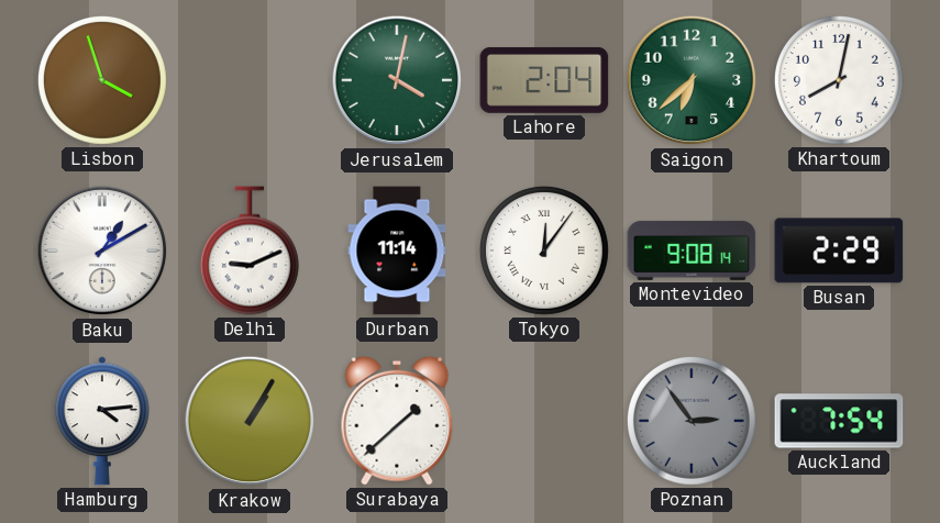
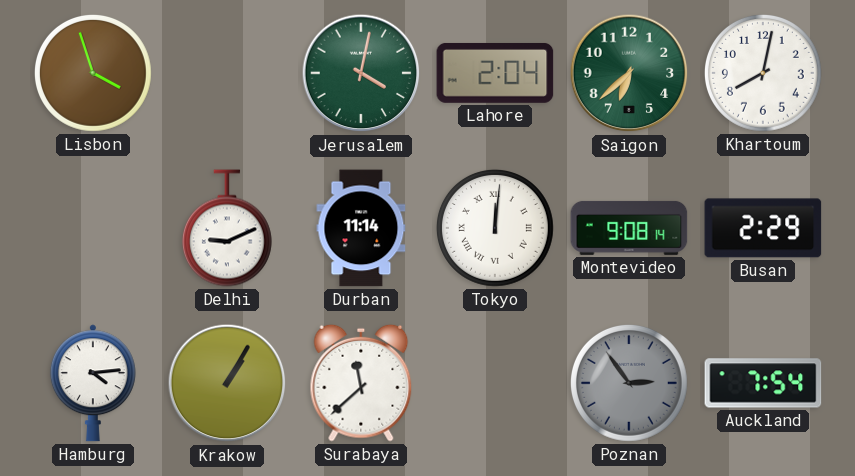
Baku: 1:10 -> none (102, 251)
Tokyo: 12:06 -> 12:01 (495, 228)
Surabaya: 1:38 -> 11:38 (361, 383)
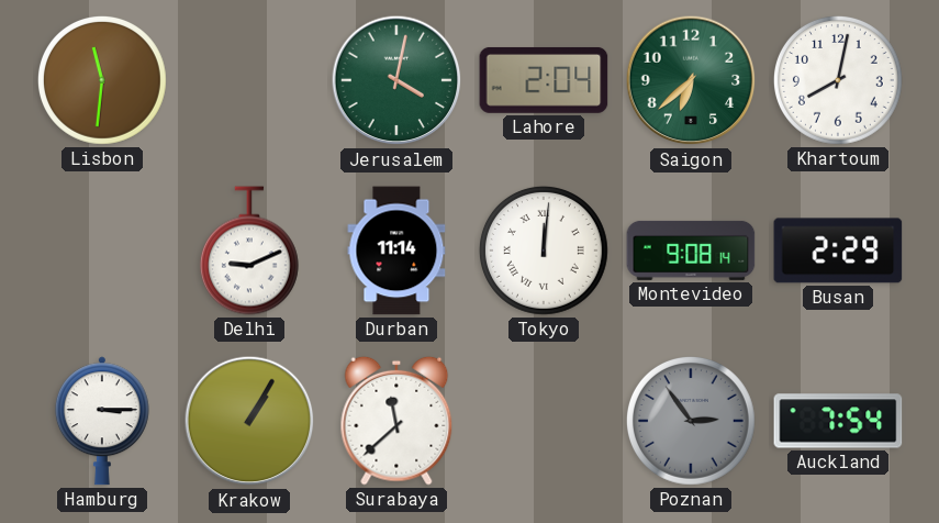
Lisbon: 3:57 -> 11:31 (102, 80)
Hamburg: 4:14 -> 3:15 (102, 421)
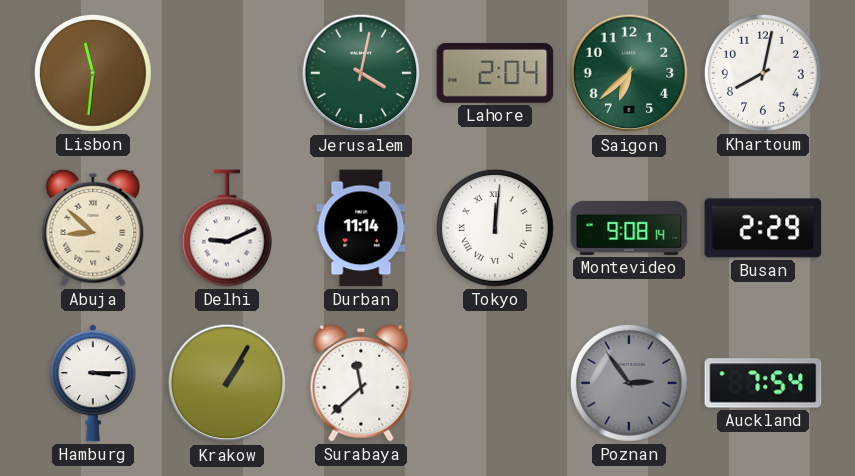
Abuja: none -> 8:52 (93, 228)
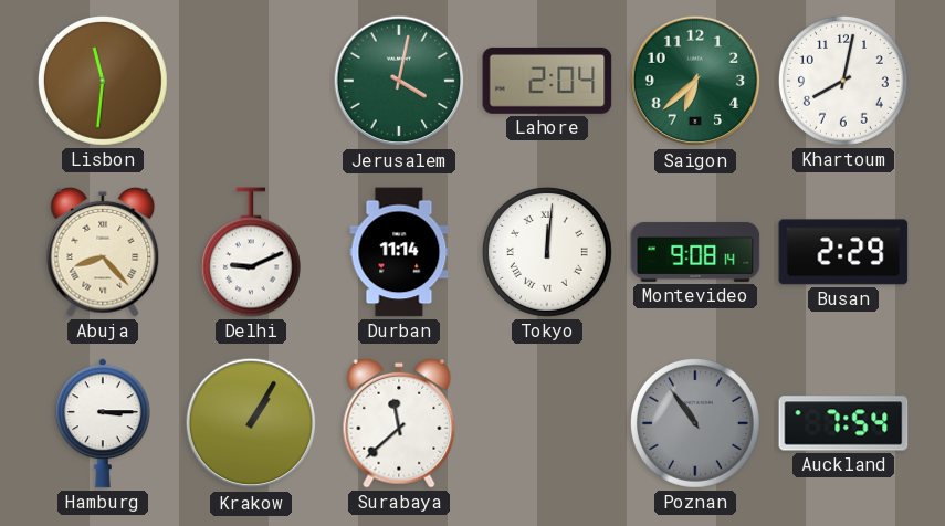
Abuja: 8:52 -> 8:23 (103, 252)
Poznan: 2:54 -> 10:54 (695, 423)
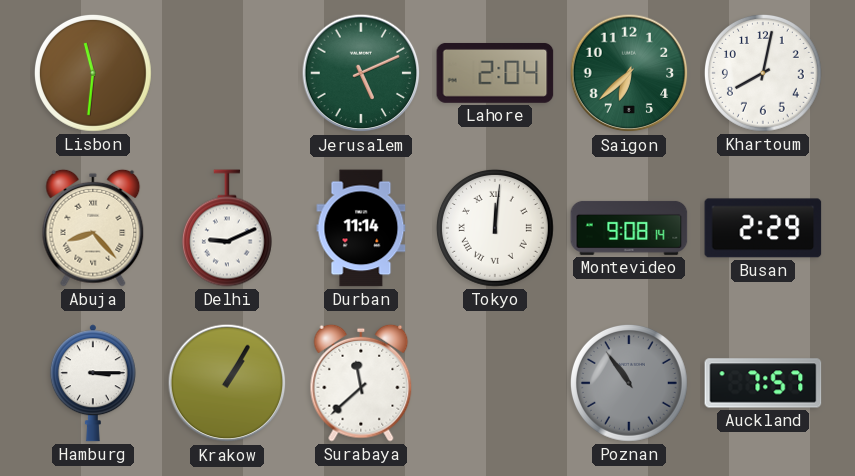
Jerusalem: 4:02 -> 5:11 (361, 73)
Auckland: 7:54 -> 7:57 (763, 383)
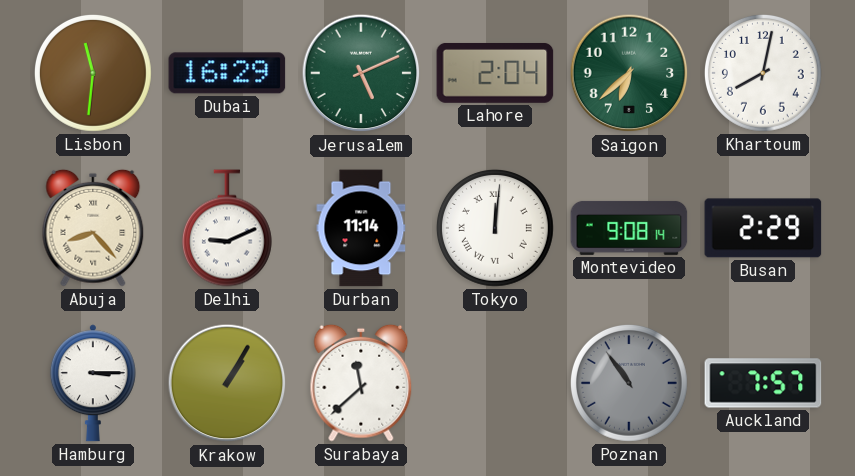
Dubai: none -> 16:29 (227, 73)
